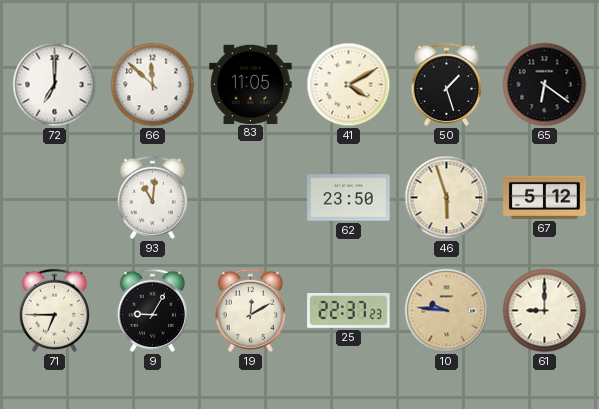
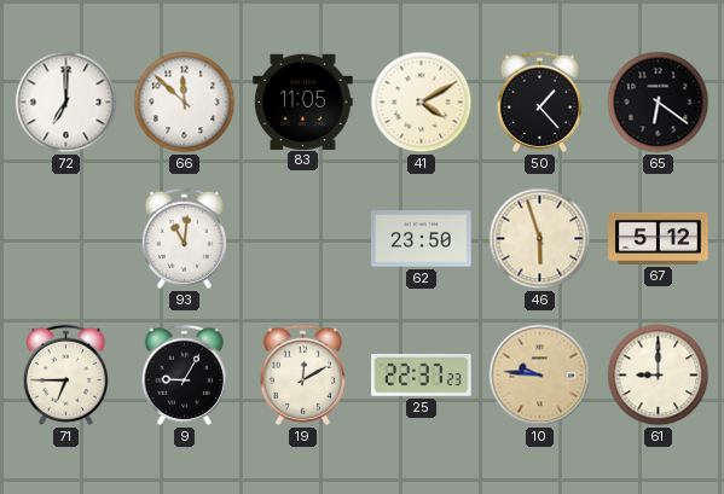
50: 1:27 -> 1:23 (539, 101)
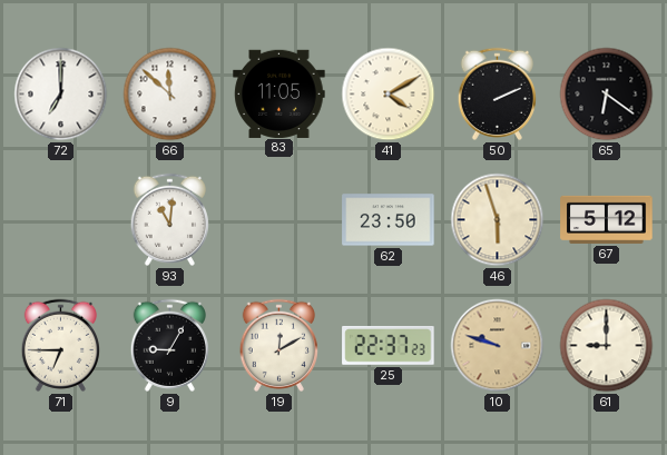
50: 1:23 -> 2:11 (497, 93)
10: 9:46 -> 9:48 (498, 346)
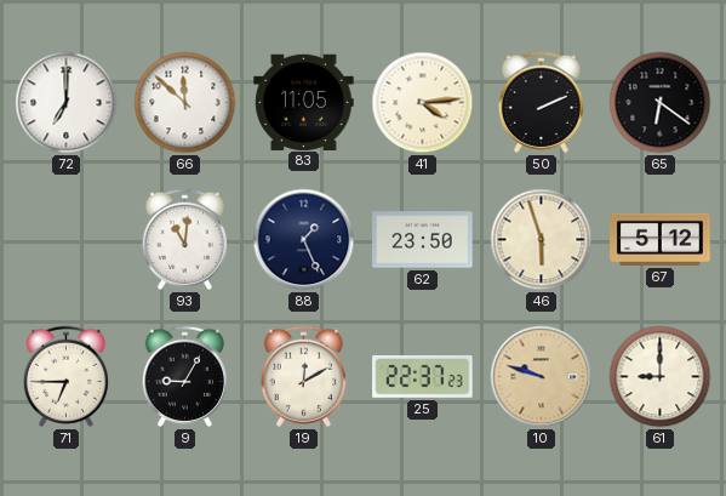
41: 4:10 -> 4:14 (423, 103)
88: none -> 1:26 (304, 240)
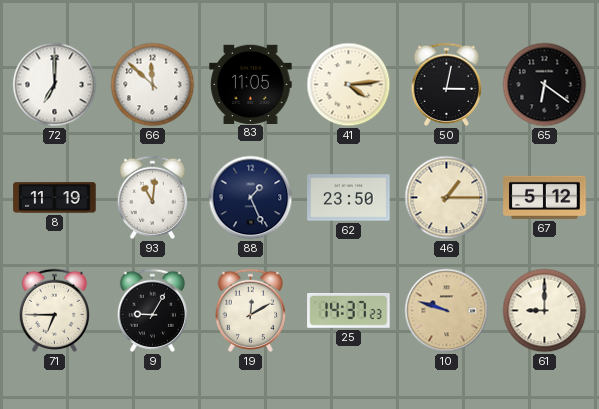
50: 2:11 -> 3:02 (446, 84)
8: none -> 11:19 (55, 198)
46: 5:57 -> 1:15 (447, 198)
25: 22:37 -> 14:37 (349, 311)
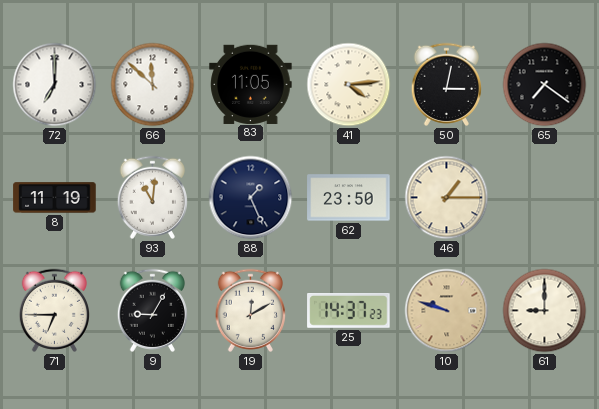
65: 6:21 -> 7:21 (545, 85)
67: 5:12 -> none (545, 197)
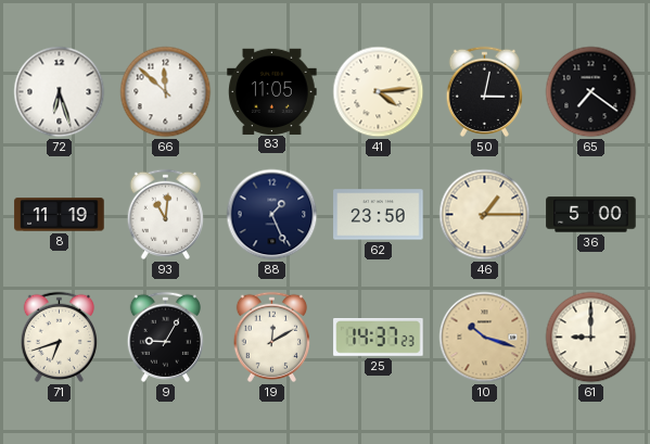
72: 7:00 -> 6:27 (60, 92)
36: none -> 5:00 (591, 215)
71: 6:45 -> 6:42 (59, 337)
10: 9:48 -> 10:18 (485, 338)
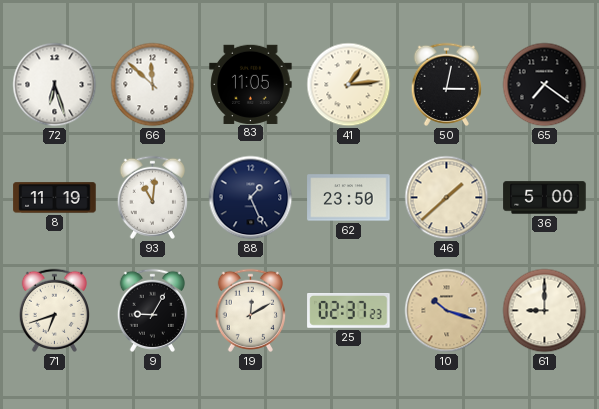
41: 4:14 -> 1:14 (349, 85)
46: 1:15 -> 1:38 (447, 198)
25: 14:37 -> 02:37 (349, 311)
